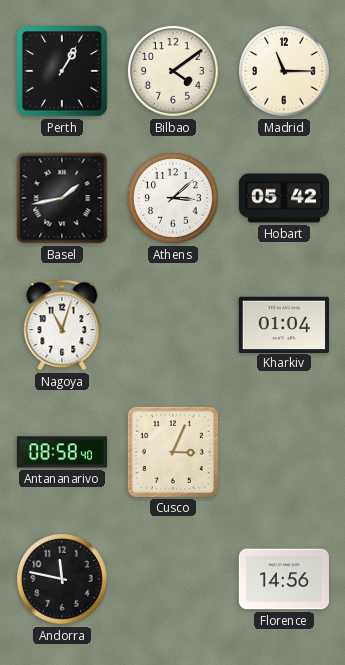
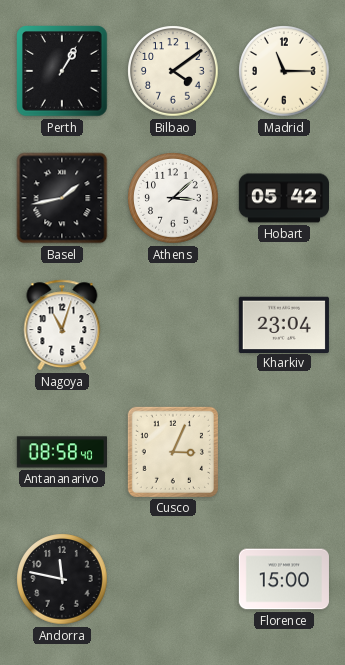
Kharkiv: 01:04 -> 23:04 (284, 324)
Florence: 14:56 -> 15:00 (284, 579)
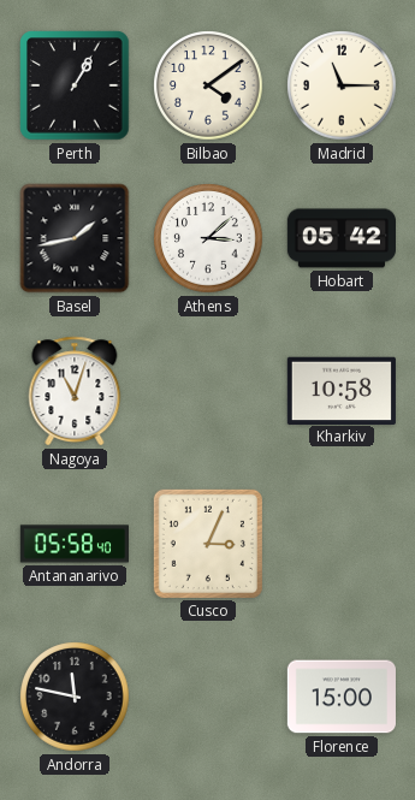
Kharkiv: 23:04 -> 10:58 (342, 390)
Antananarivo: 08:58 -> 05:58 (73, 544)
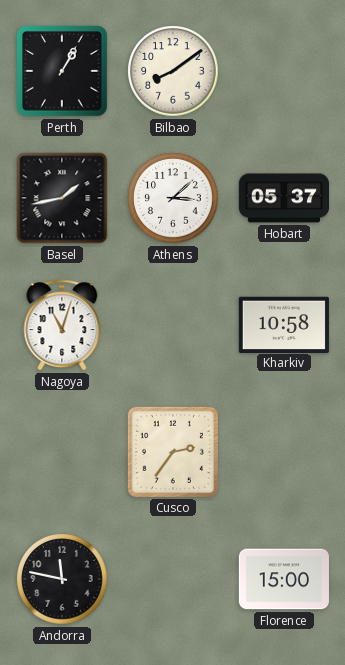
Bilbao: 4:09 -> 8:09 (173, 71)
Madrid: 11:15 -> none (342, 85)
Hobart: 05:42 -> 05:37 (283, 198)
Antananarivo: 05:58 -> none (73, 544)
Cusco: 3:04 -> 2:36 (173, 452)
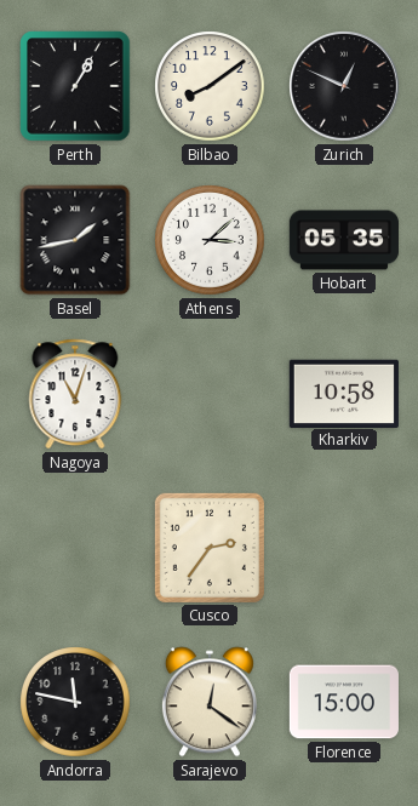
Zurich: none -> 12:49 (345, 87)
Hobart: 05:37 -> 05:35 (343, 240)
Sarajevo: none -> 12:21 (210, 702)
